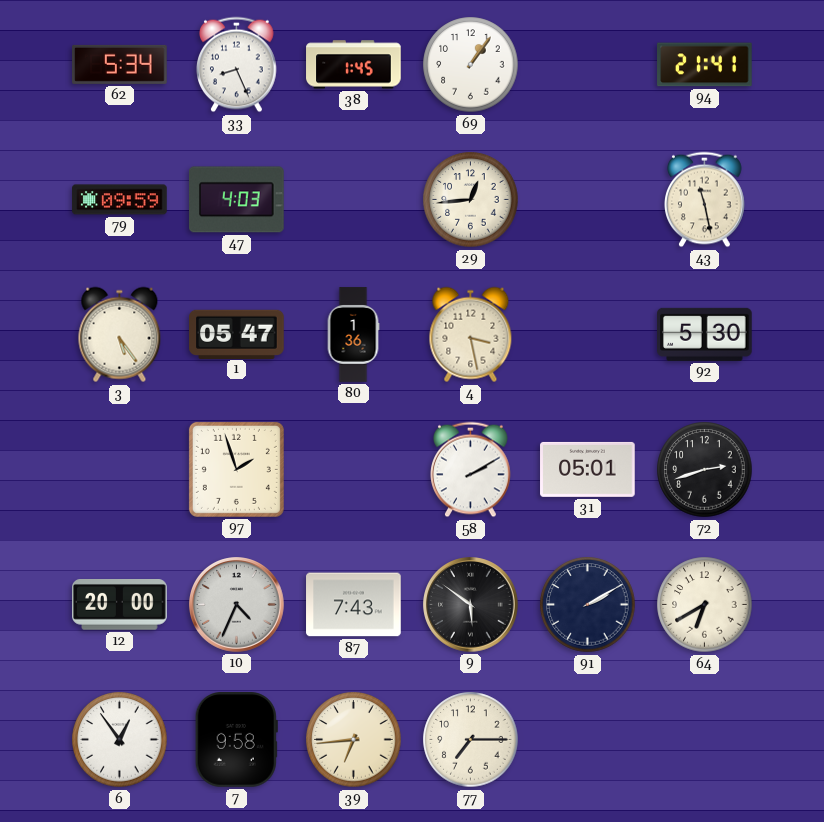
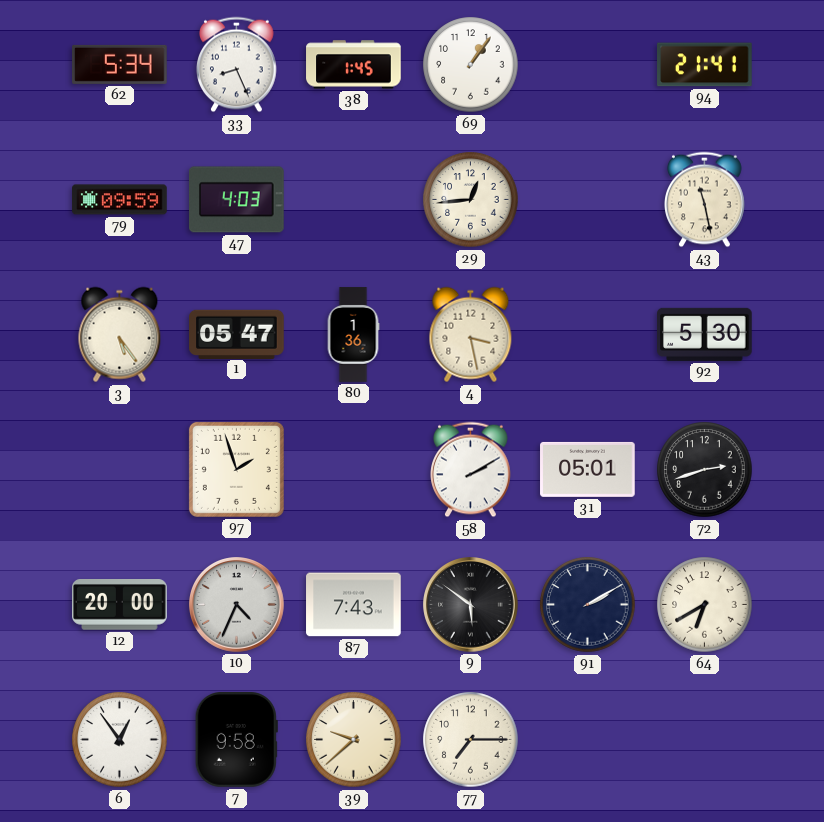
39: 6:44 -> 9:38 (354, 740)
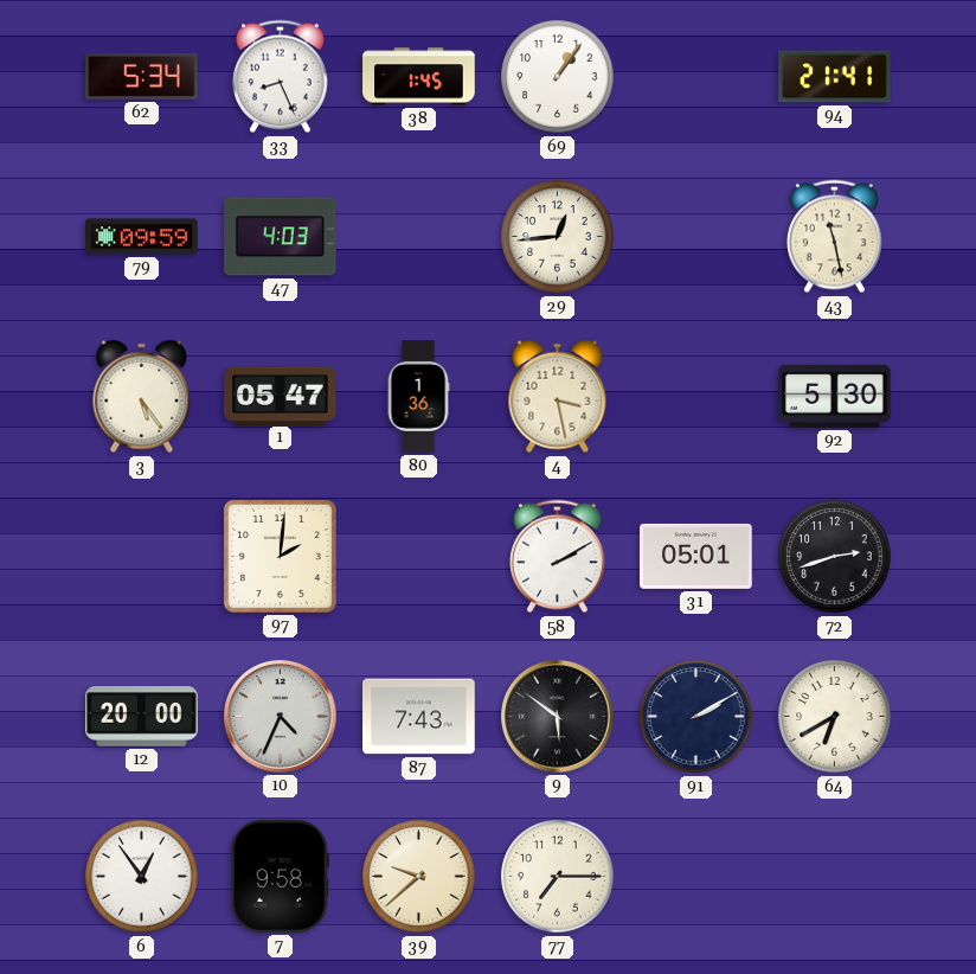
97: 1:57 -> 2:01 (280, 556)
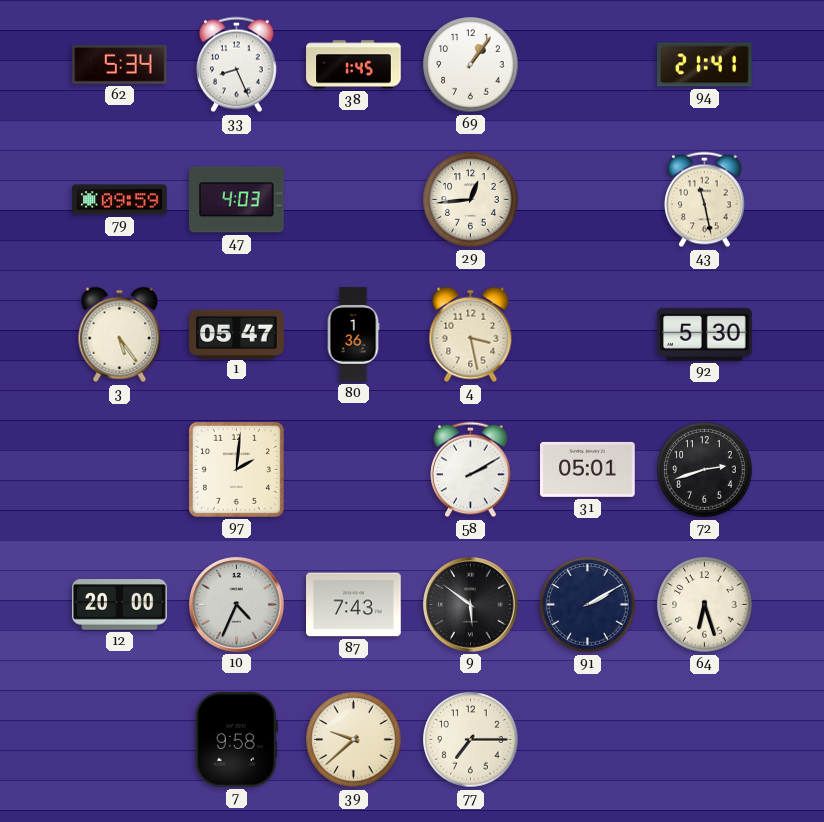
64: 6:40 -> 6:27 (705, 605)
6: 12:54 -> none (142, 877)
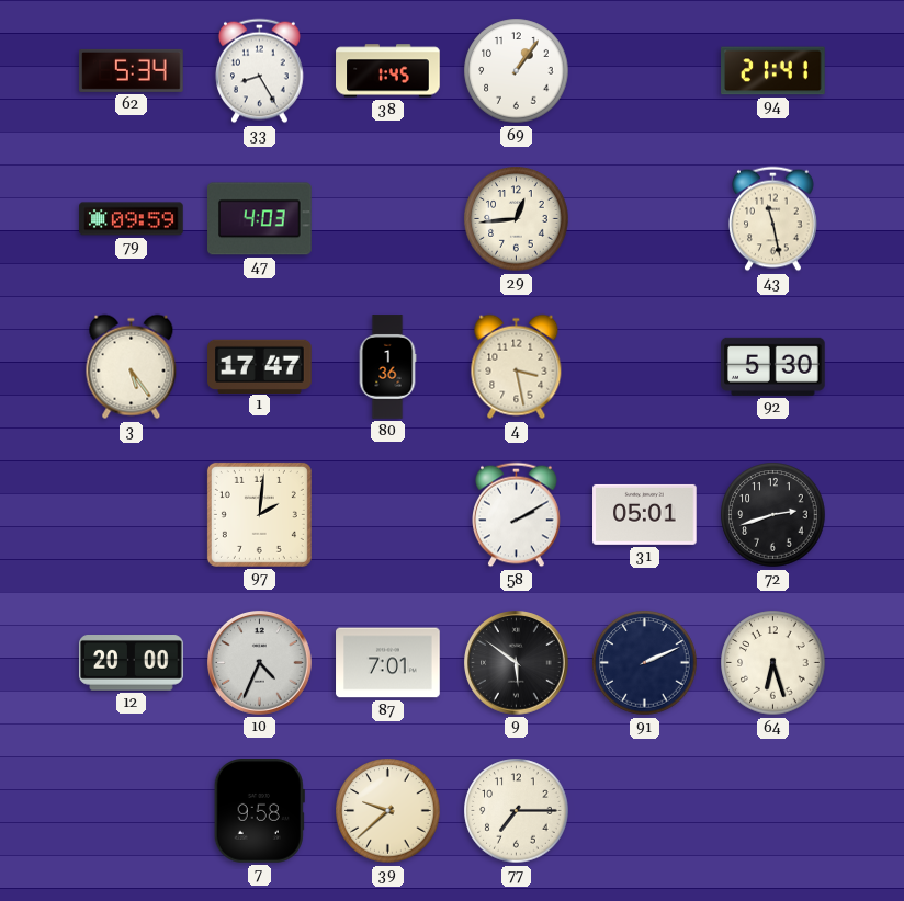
33: 8:26 -> 8:25 (260, 71)
1: 05:47 -> 17:47 (260, 366)
87: 7:43 -> 7:01 (388, 663)
91: 2:10 -> 2:11 (645, 663)
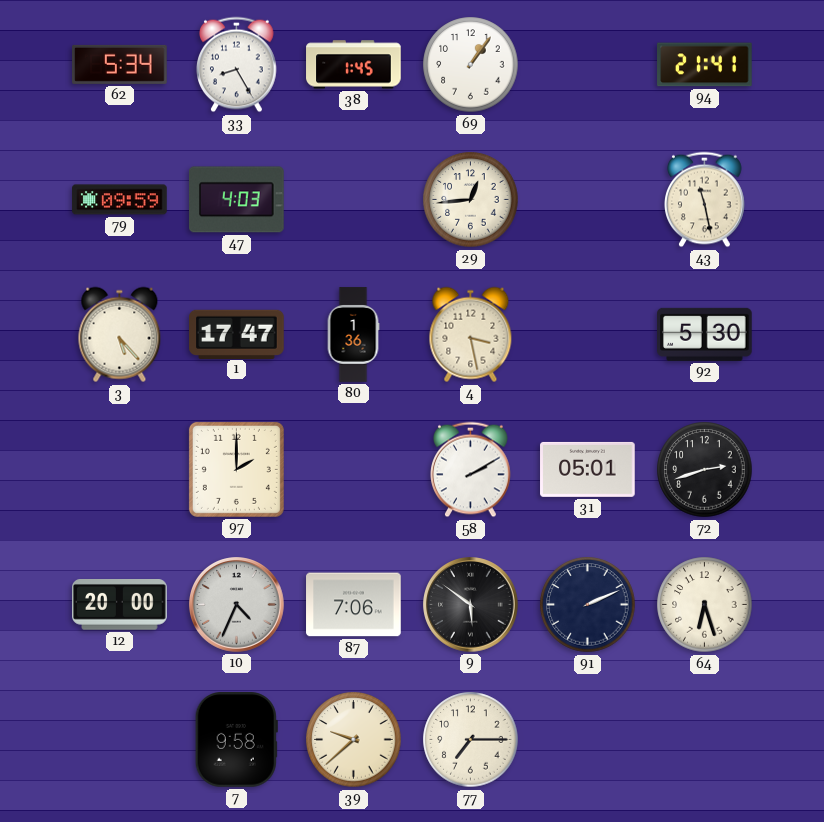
3: 5:24 -> 5:23 (120, 335)
97: 2:01 -> 2:00 (236, 469)
87: 7:01 -> 7:06 (354, 605)
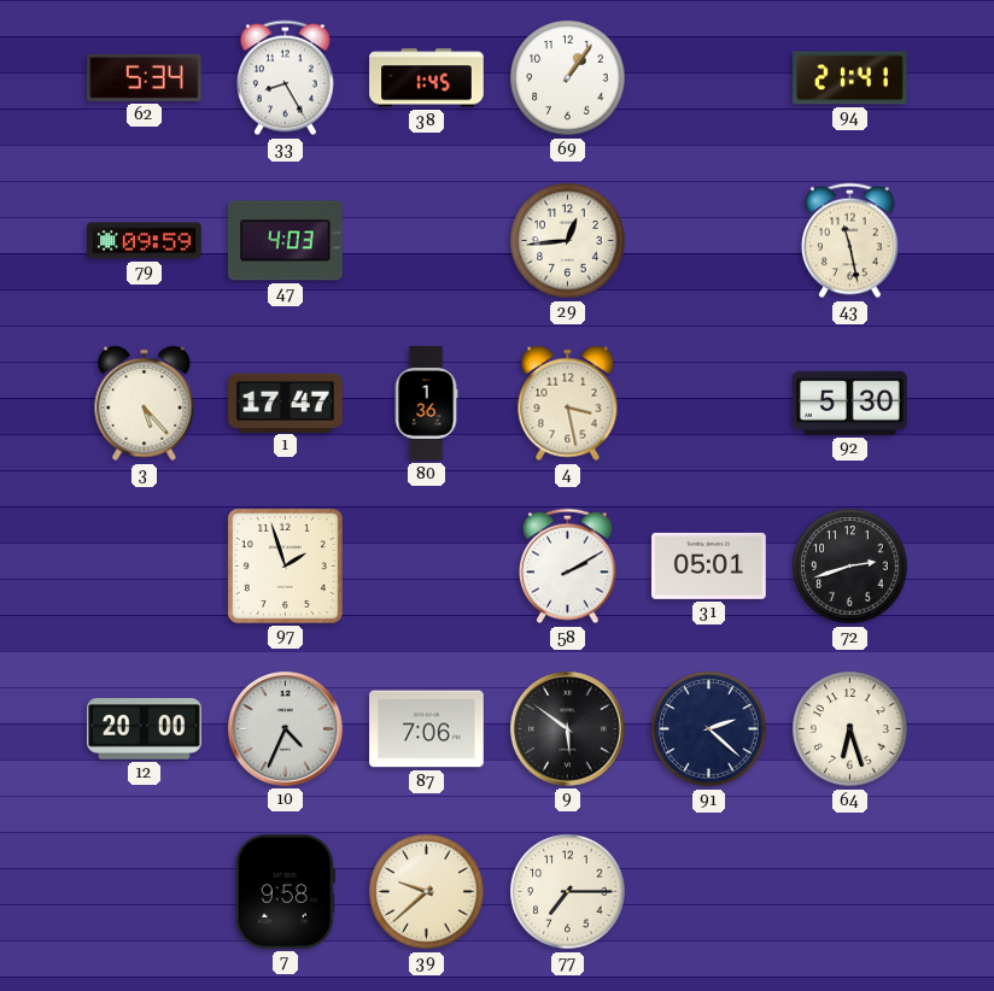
97: 2:00 -> 1:57 (285, 565)
91: 2:11 -> 2:22 (709, 729)
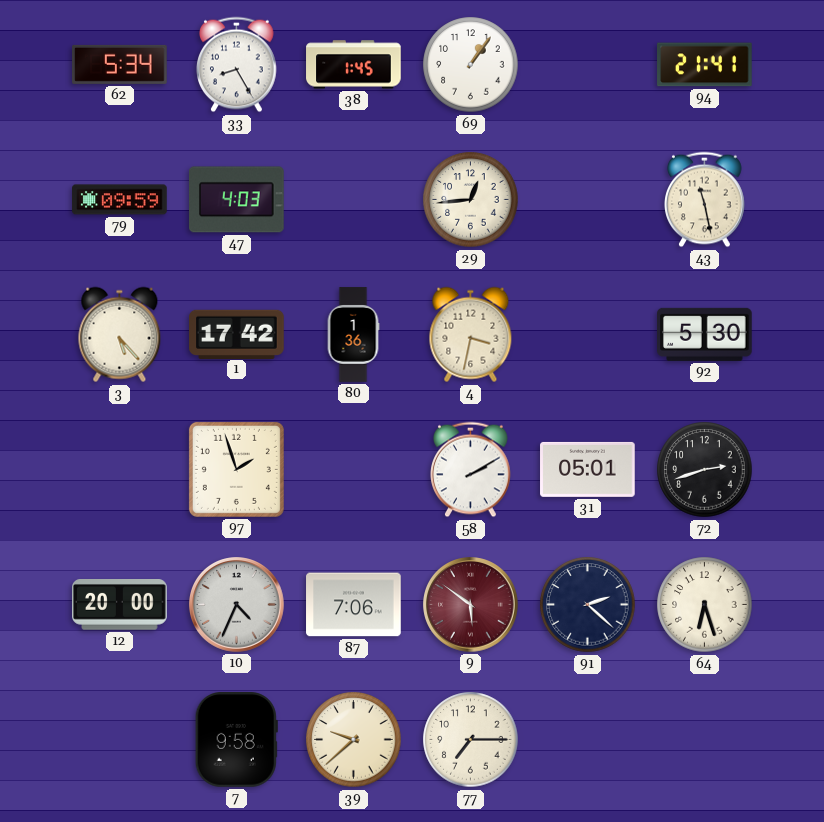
1: 17:47 -> 17:42 (237, 334)
4: 3:28 -> 3:32 (471, 335)
9 dial: black -> burgundy (471, 605)
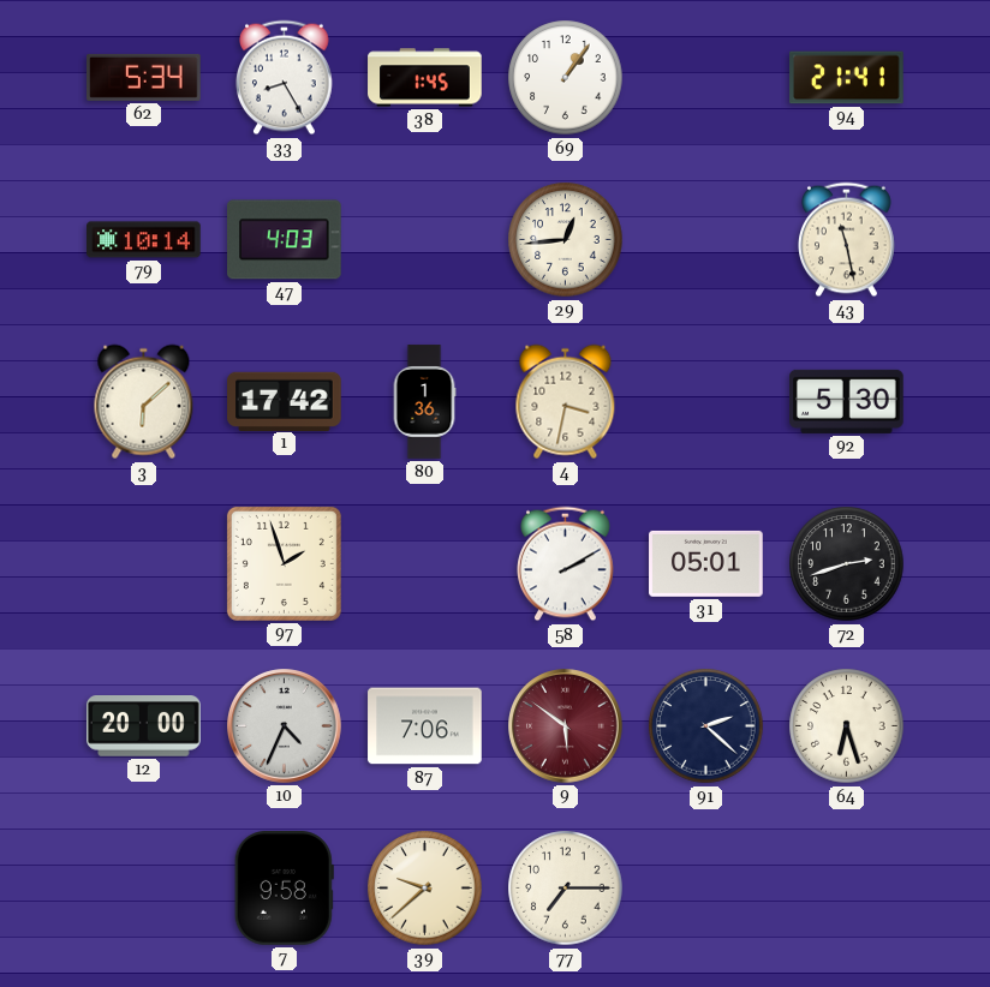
79: 09:59 -> 10:14 (144, 240)
3: 5:23 -> 6:08 (144, 402)
